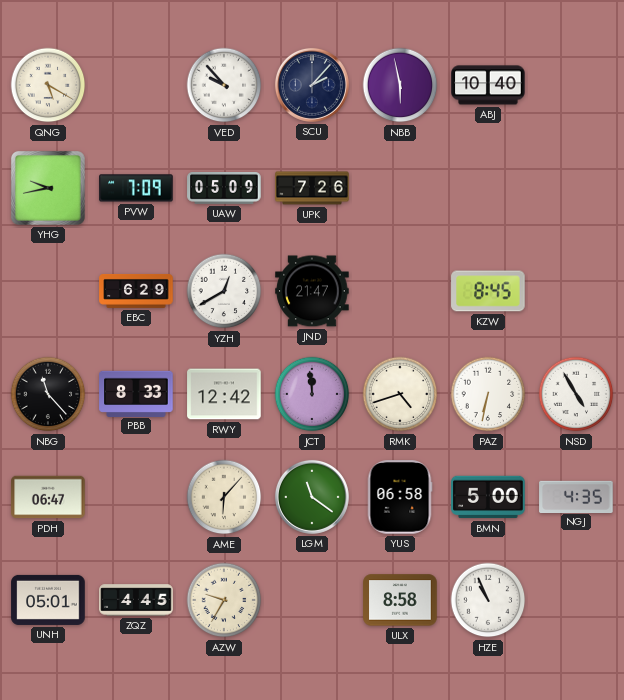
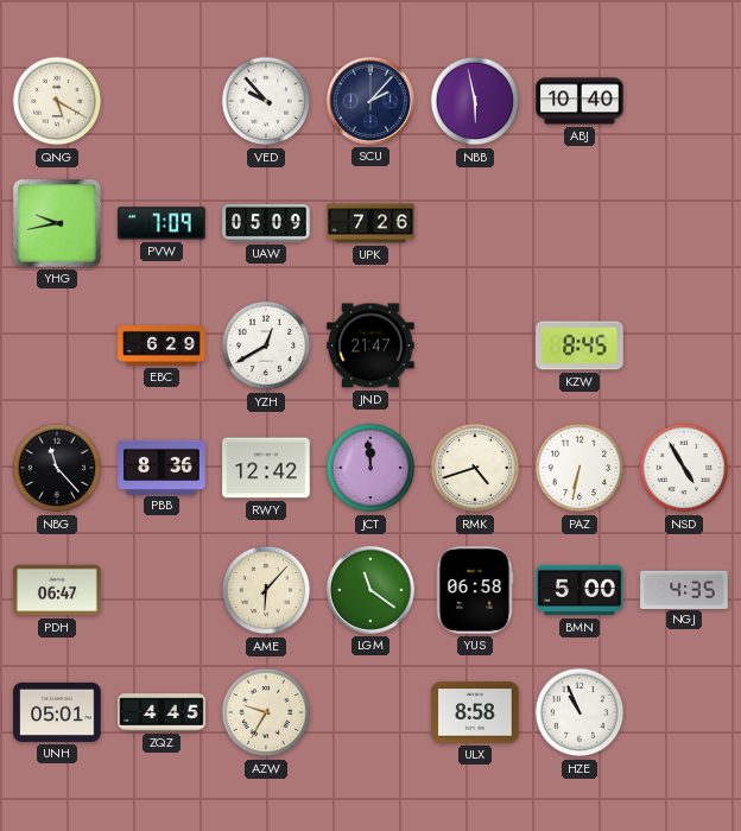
PBB: 8:33 -> 8:36 (161, 467)
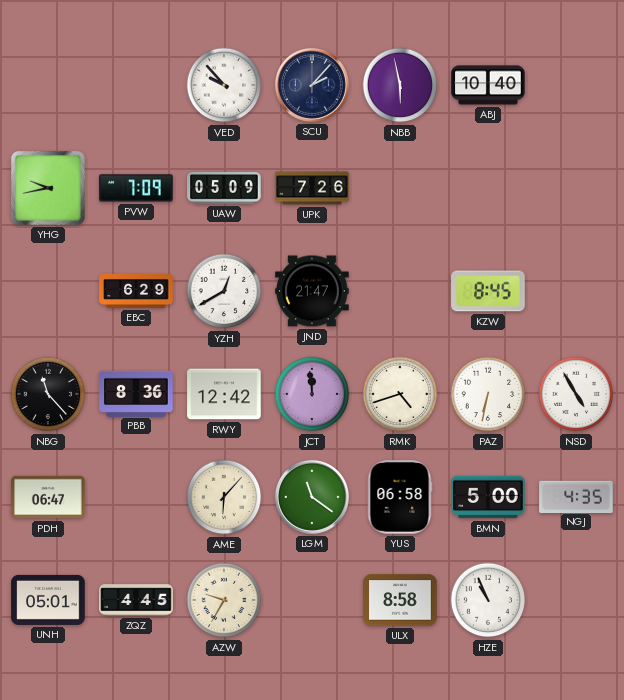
QNG: 5:20 -> none (57, 101)
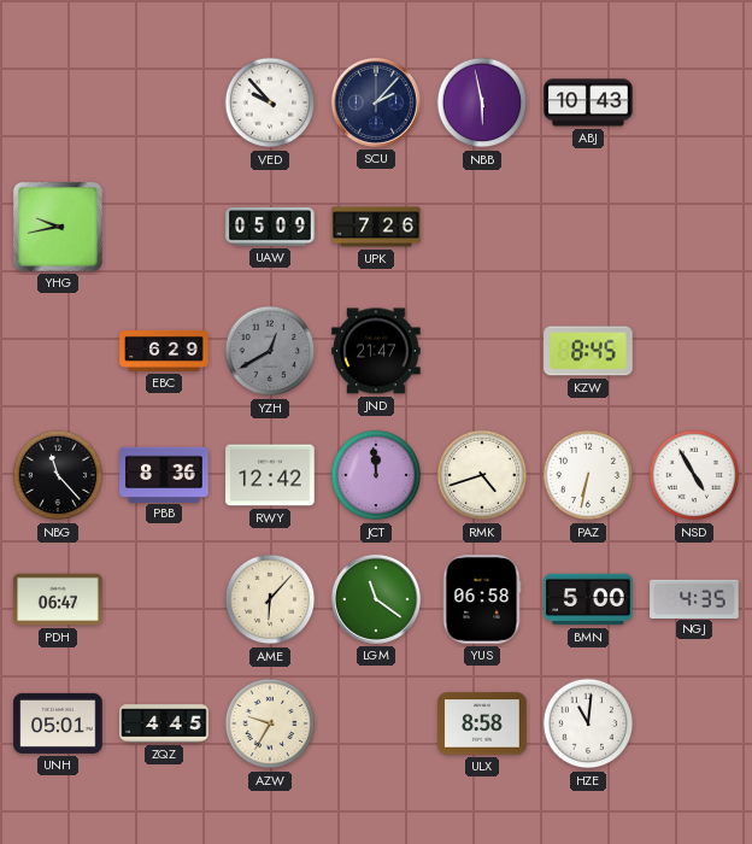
ABJ: 10:40 -> 10:43 (588, 102)
PVW: 7:09 -> none (136, 188)
YZH dial: white -> grey (270, 351)
HZE: 10:56 -> 11:01 (588, 723)
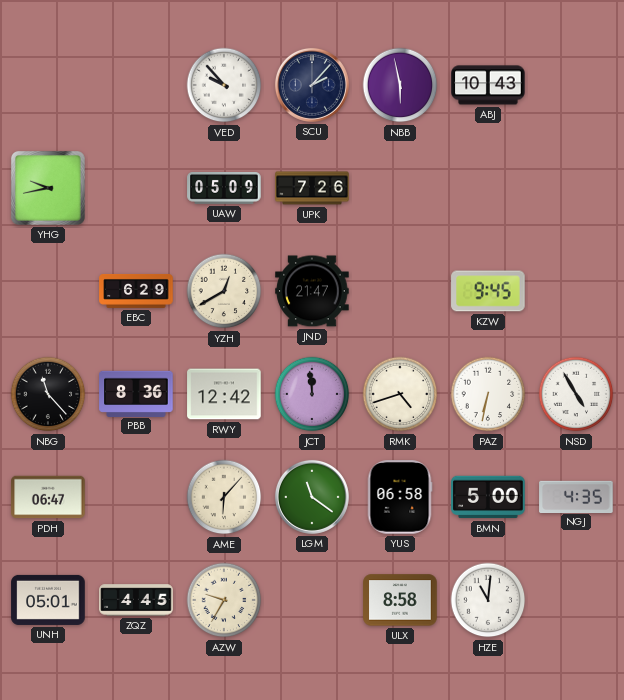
YZH dial: grey -> cream (224, 291)
KZW: 8:45 -> 9:45 (488, 291)
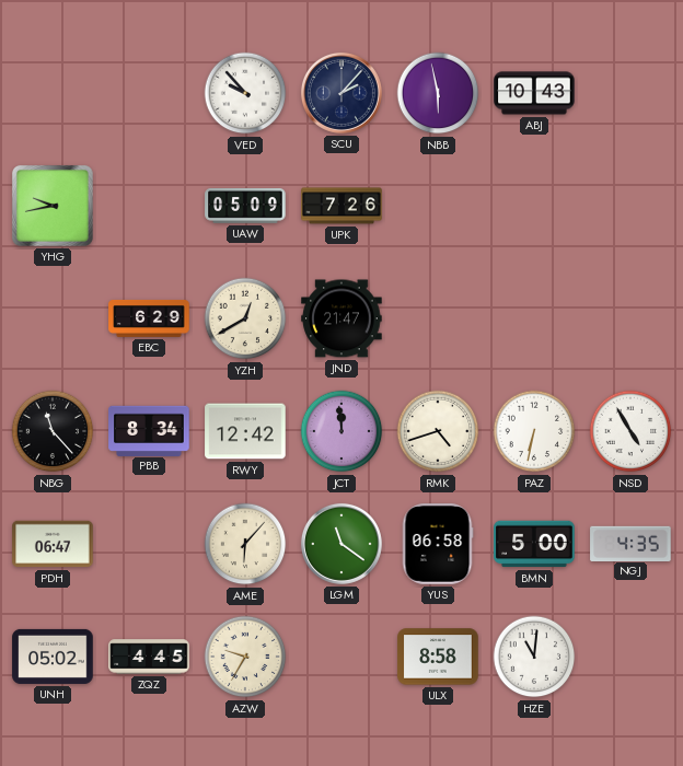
KZW: 9:45 -> none (488, 291)
PBB: 8:36 -> 8:34 (149, 430)
UNH: 05:01 -> 05:02 (53, 657)
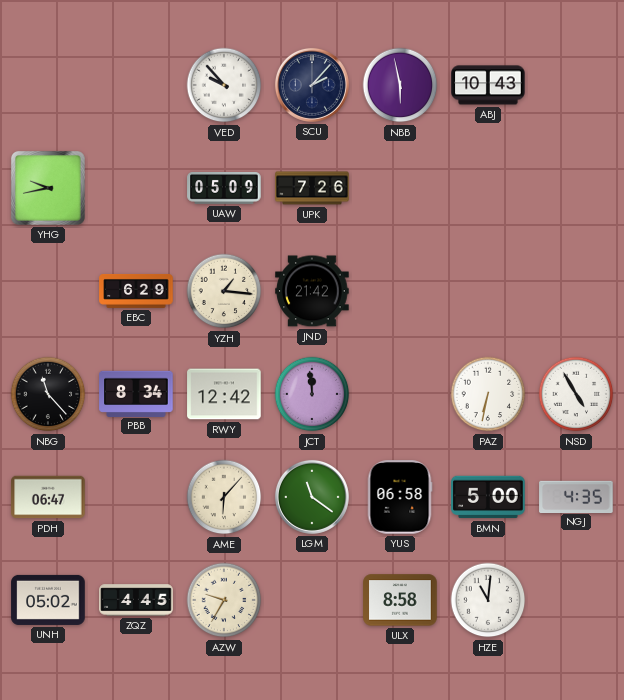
YZH: 12:40 -> 1:16 (224, 291)
JND: 21:47 -> 21:42 (312, 291)
RMK: 4:42 -> none (438, 431)
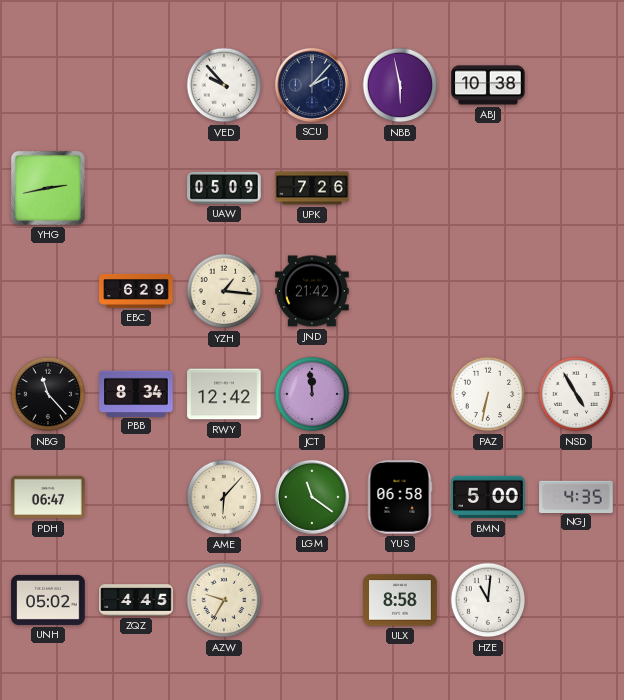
ABJ: 10:43 -> 10:38 (488, 85)
YHG: 9:43 -> 2:43 (48, 188)
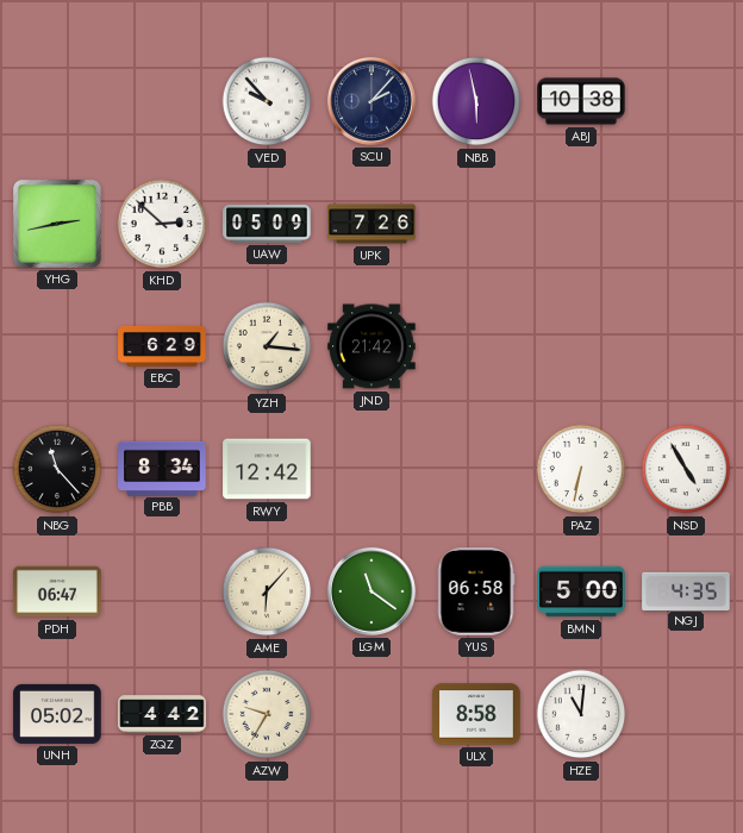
KHD: none -> 2:52 (162, 224)
JCT: 11:59 -> none (312, 394)
ZQZ: 4:45 -> 4:42 (162, 714)
